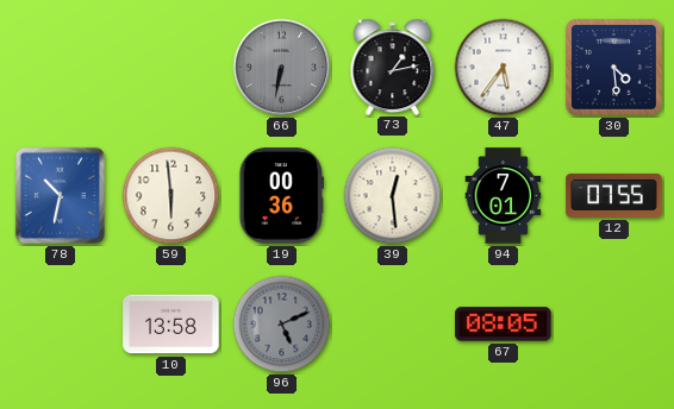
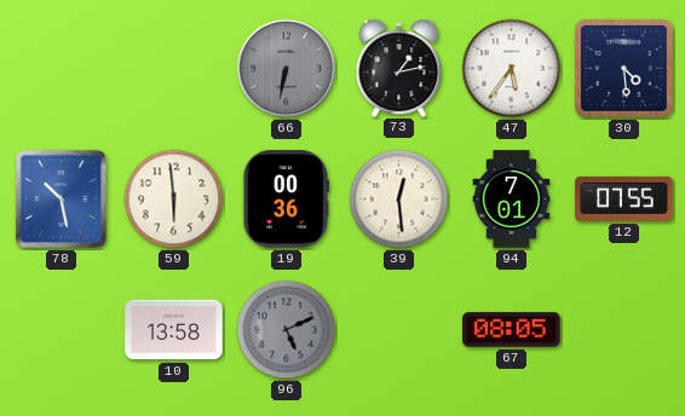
78: 10:32 -> 10:28 (61, 198)
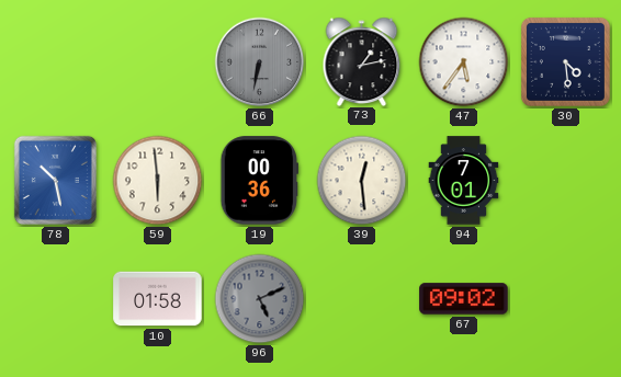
12: 07:55 -> none (624, 198)
10: 13:58 -> 01:58 (158, 299)
67: 08:05 -> 09:02 (464, 299)
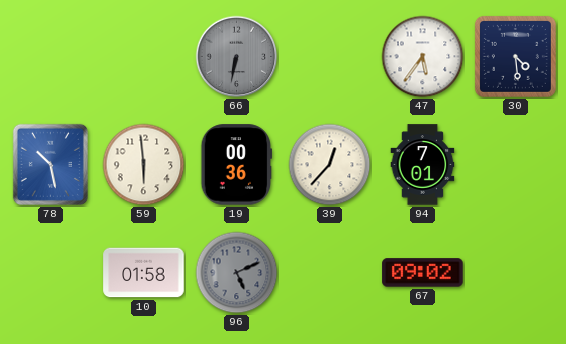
73: 1:13 -> none (362, 61)
39: 12:29 -> 12:37 (330, 165)
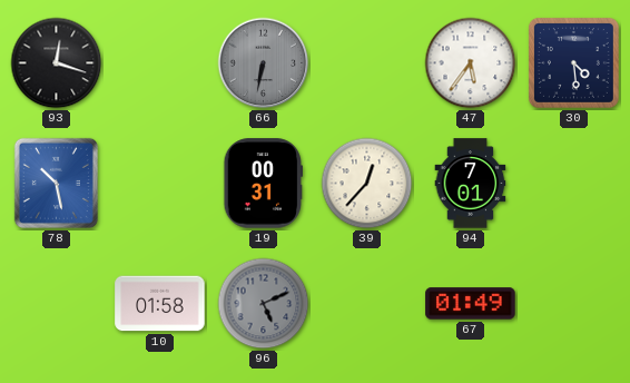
93: none -> 12:18 (57, 63)
59: 5:59 -> none (144, 165)
19: 00:36 -> 00:31 (263, 184)
67: 09:02 -> 01:49 (471, 304)
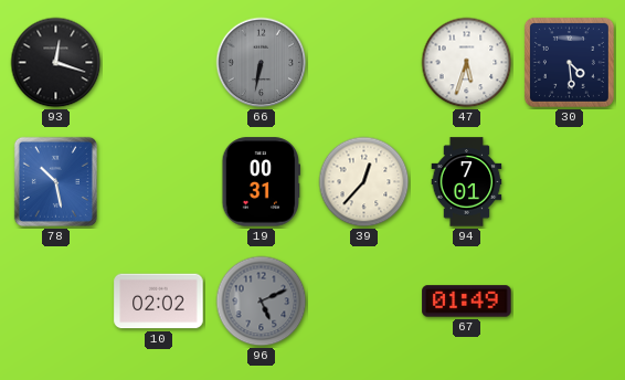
47: 5:36 -> 5:33 (467, 63)
10: 01:58 -> 02:02 (159, 302)
